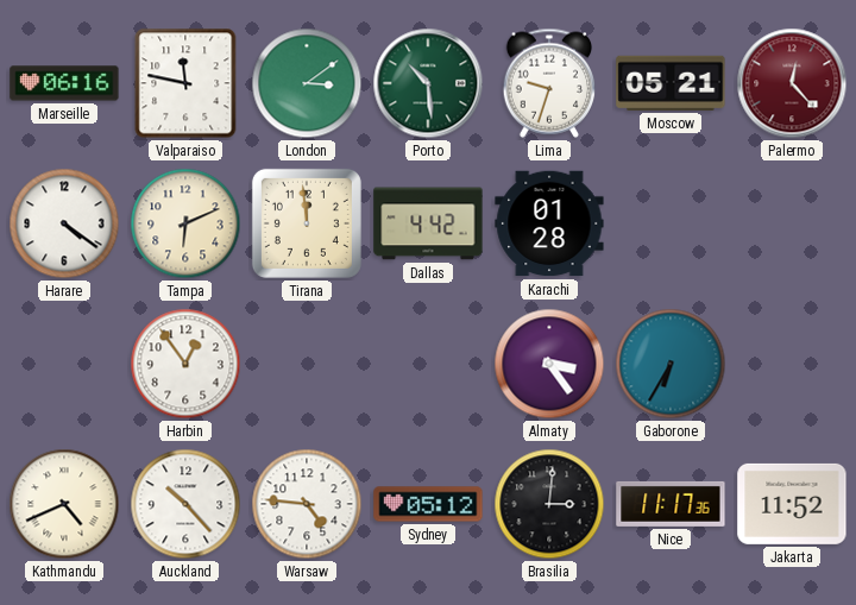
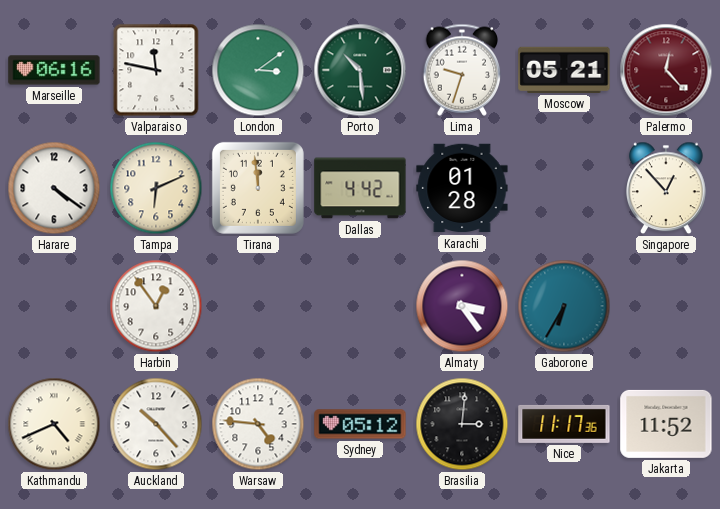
Singapore: none -> 12:53 (667, 188)
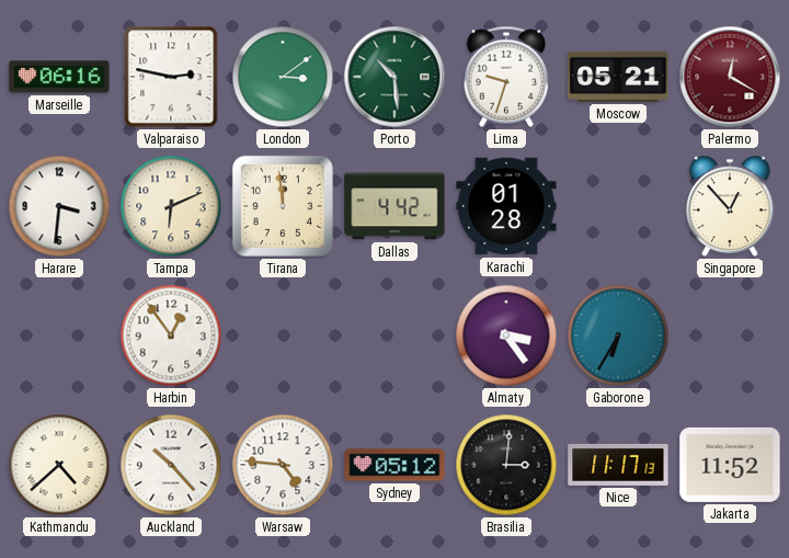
Valparaiso: 11:47 -> 2:47 (171, 77)
Palermo: 12:23 -> 12:20 (730, 77)
Harare: 4:21 -> 3:31 (59, 206)
Kathmandu: 4:41 -> 4:38 (59, 465)
Nice: 11:17:36 -> 11:17:13 (618, 465)
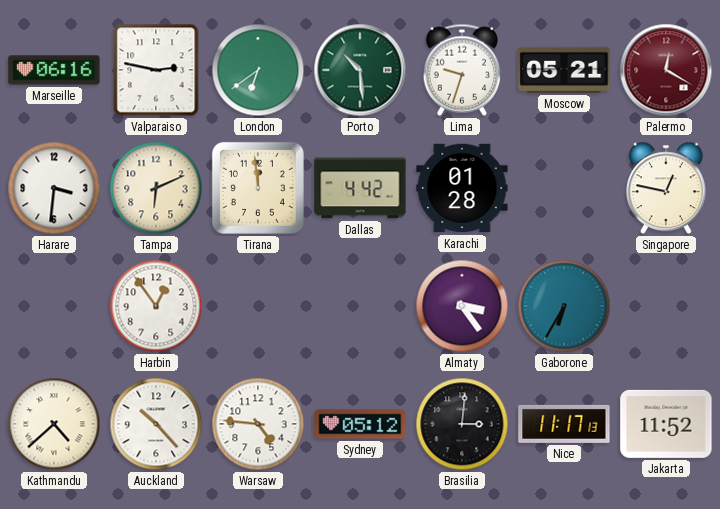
London: 3:09 -> 6:39 (258, 70)
Singapore: 12:53 -> 12:47 (667, 188)
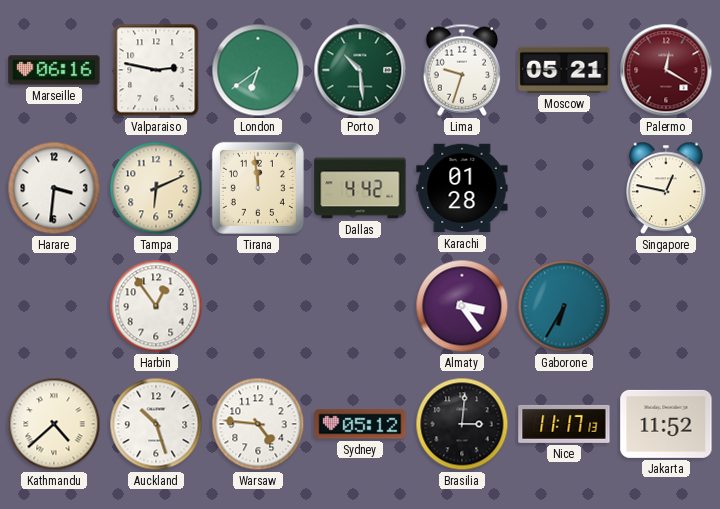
Auckland: 10:23 -> 10:27 (156, 424)
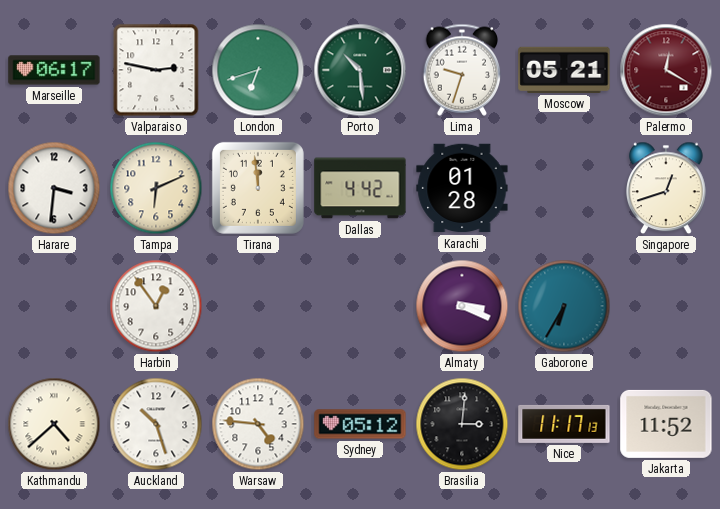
Marseille: 06:16 -> 06:17 (54, 70)
London: 6:39 -> 6:42 (258, 70)
Singapore: 12:47 -> 12:42 (667, 188)
Almaty: 3:24 -> 3:19 (462, 306)
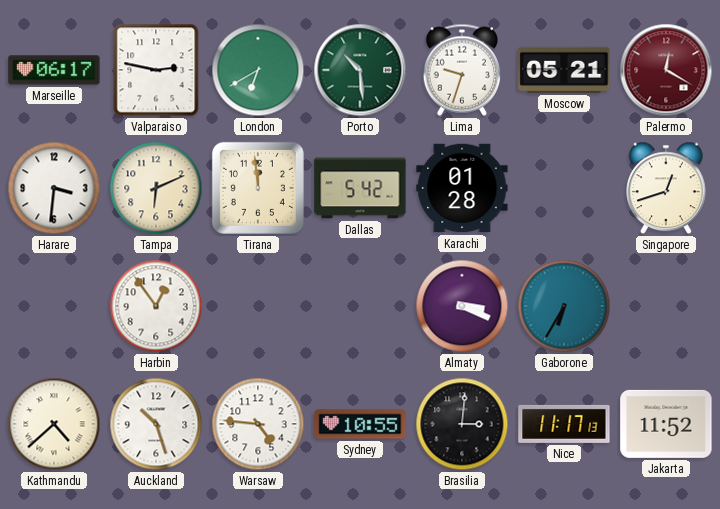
London: 6:42 -> 6:40 (258, 70)
Dallas: 4:42 -> 5:42 (360, 188)
Sydney: 05:12 -> 10:55 (360, 424)
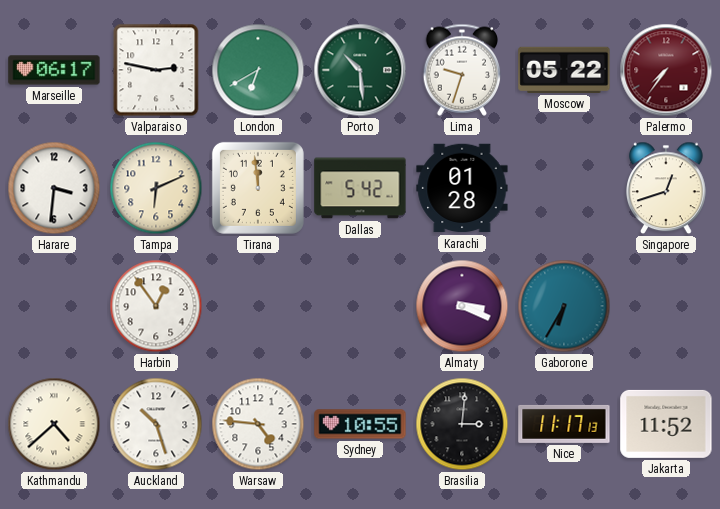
Moscow: 05:21 -> 05:22 (564, 70)
Palermo: 12:20 -> 7:36 (666, 70)
